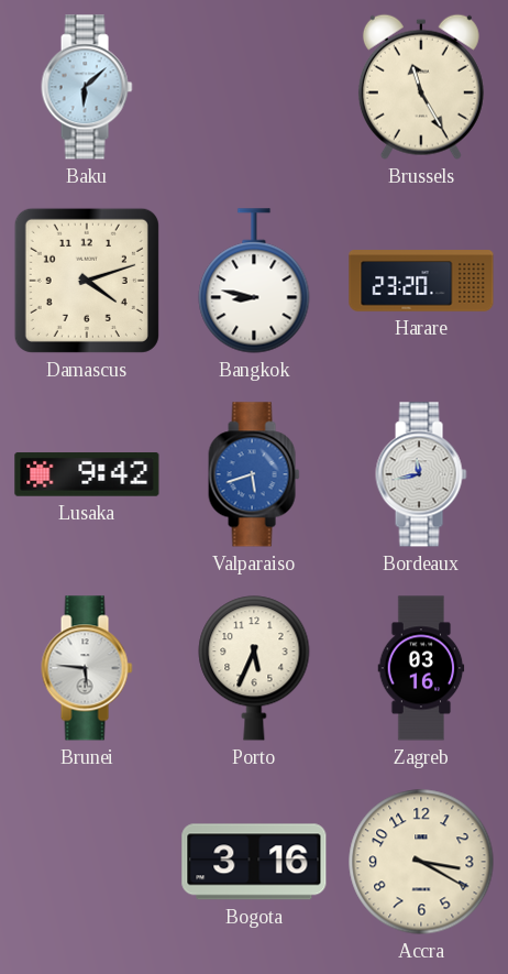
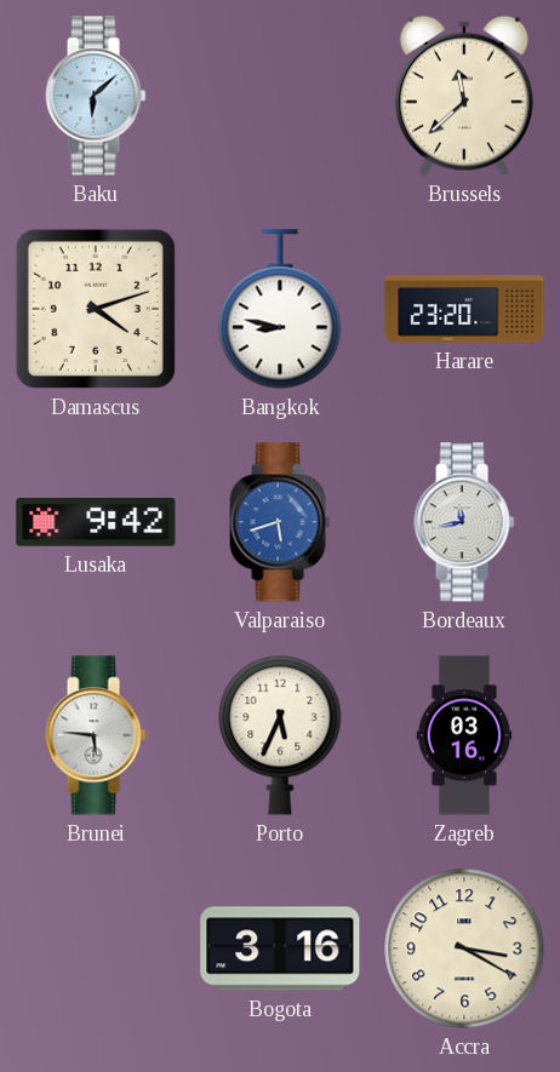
Brussels: 11:25 -> 11:38 (464, 96)
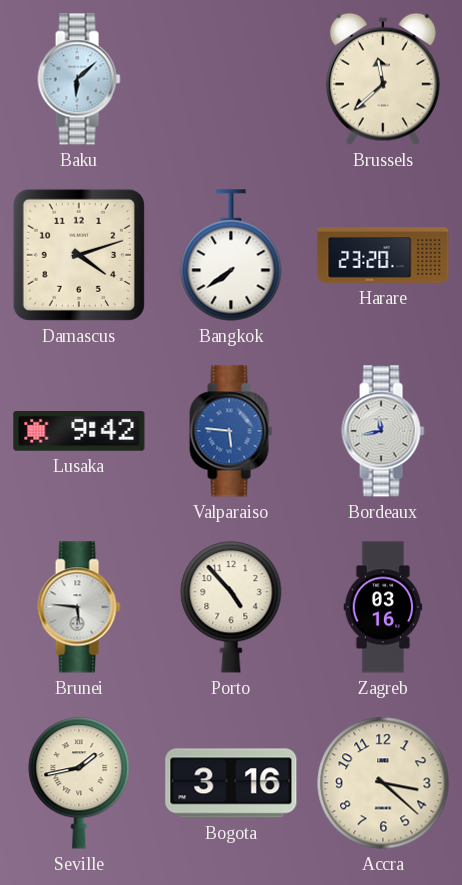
Bangkok: 8:47 -> 7:39 (231, 255)
Valparaiso: 5:42 -> 5:46 (231, 431)
Porto: 5:34 -> 4:53 (231, 607)
Seville: none -> 1:43 (79, 783)
Accra: 3:20 -> 3:22 (383, 783)
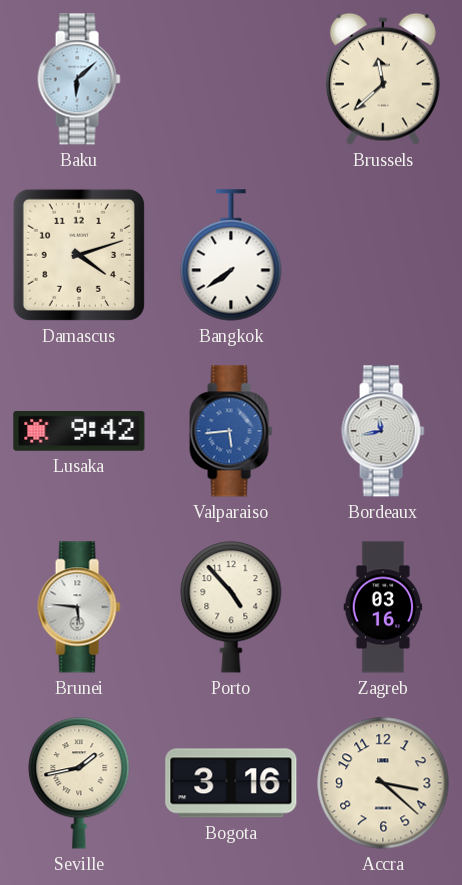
Harare: 23:20 -> none (383, 255)
Valparaiso: 5:46 -> 5:44 (231, 431)
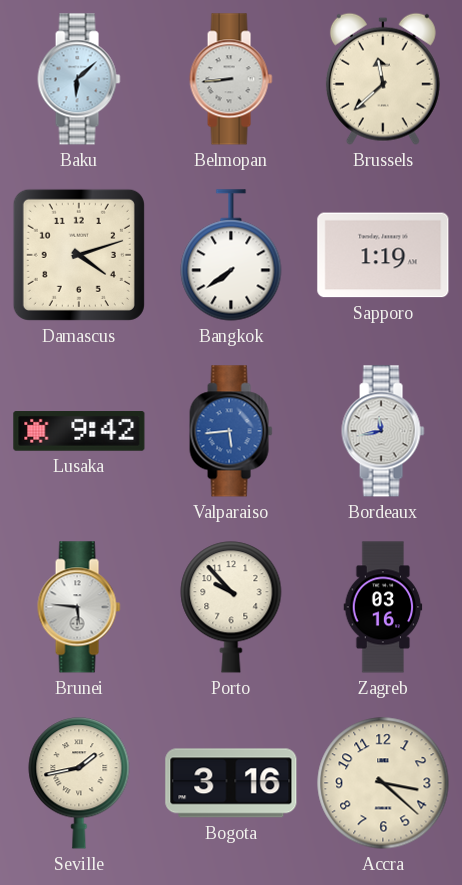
Belmopan: none -> 8:44 (231, 79)
Sapporo: none -> 1:19 (383, 255)
Porto: 4:53 -> 9:53 (231, 607)
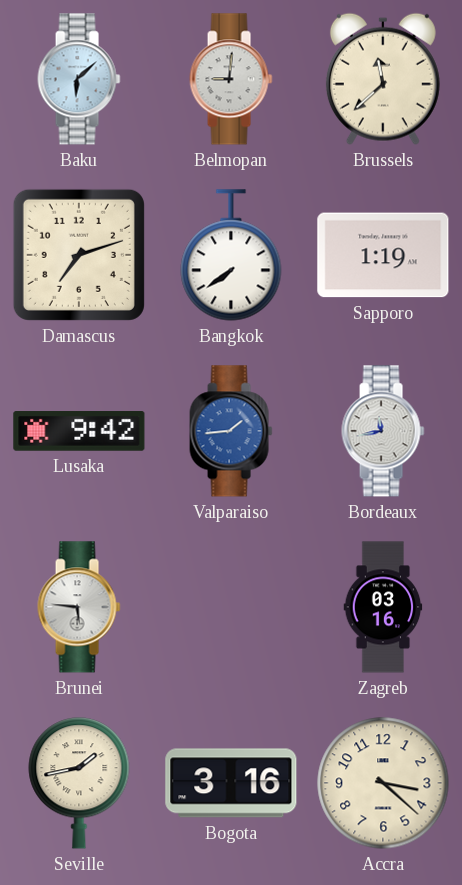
Belmopan: 8:44 -> 9:01 (231, 79)
Damascus: 4:12 -> 7:12 (79, 255)
Valparaiso: 5:44 -> 1:44 (231, 431)
Porto: 9:53 -> none (231, 607)
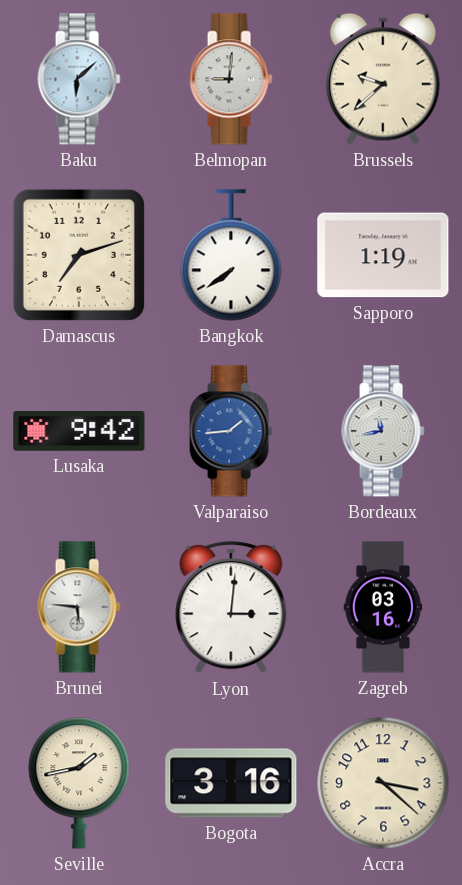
Brussels: 11:38 -> 9:38 (383, 79)
Lyon: none -> 3:01 (231, 608)
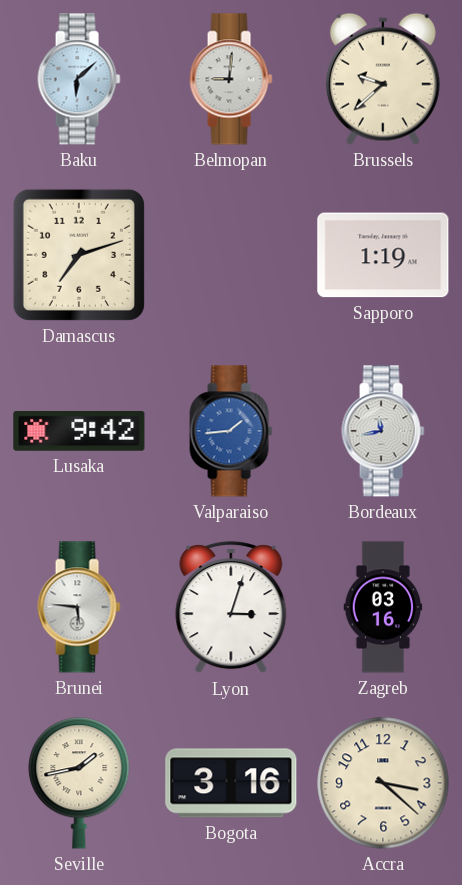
Bangkok: 7:39 -> none (231, 255)
Lyon: 3:01 -> 3:03 (231, 608)
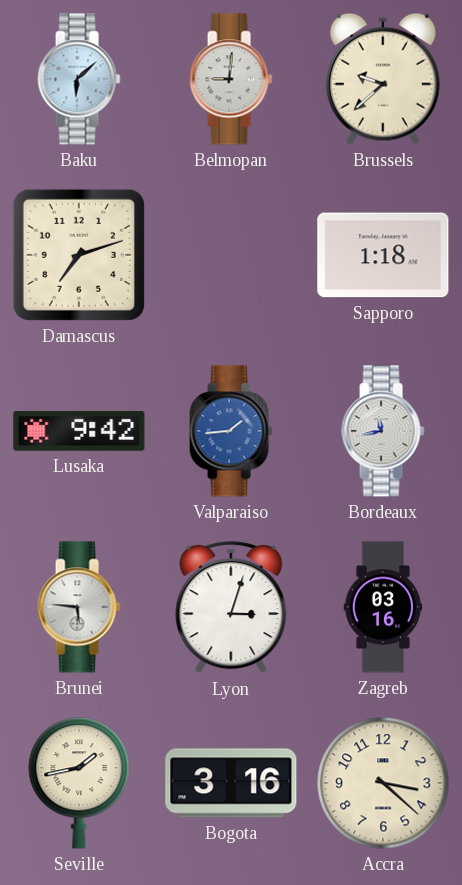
Sapporo: 1:19 -> 1:18 (383, 255)
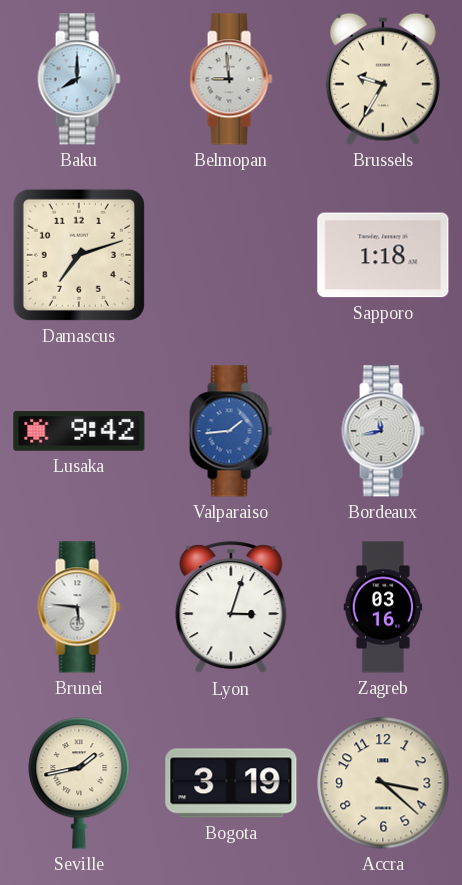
Baku: 6:08 -> 8:00 (79, 79)
Belmopan: 9:01 -> 8:59 (231, 79)
Brussels: 9:38 -> 9:35 (383, 79)
Bogota: 3:16 -> 3:19 (231, 783)
